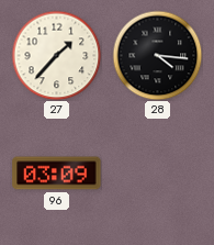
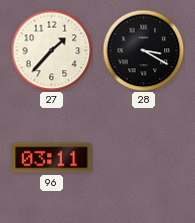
28: 4:16 -> 3:20 (143, 50)
96: 03:09 -> 03:11 (52, 158)
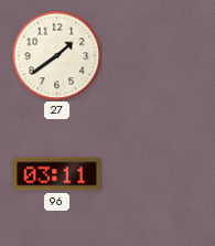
27: 1:37 -> 1:39 (56, 55)
28: 3:20 -> none (143, 50)
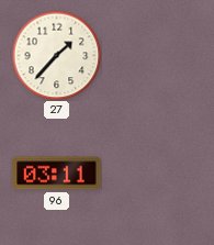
27: 1:39 -> 1:37 (56, 55)
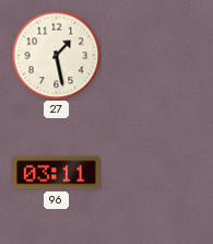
27: 1:37 -> 1:28 (56, 55)
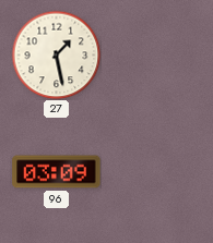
96: 03:11 -> 03:09 (57, 172)
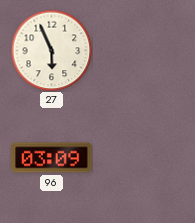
27: 1:28 -> 5:56 (51, 50)
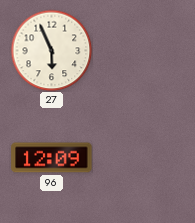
96: 03:09 -> 12:09 (52, 158)
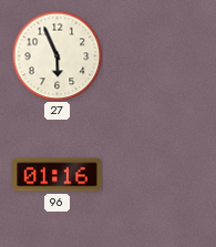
96: 12:09 -> 01:16 (58, 175)
